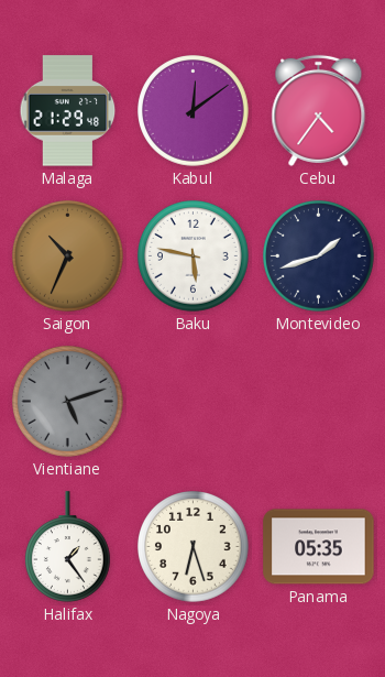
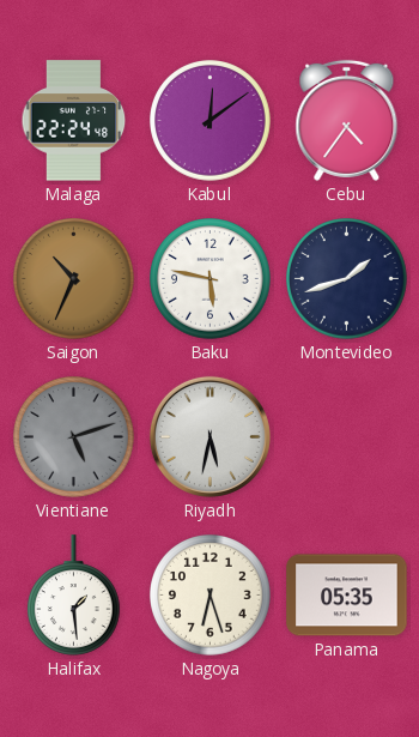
Malaga: 21:29 -> 22:24 (74, 121)
Riyadh: none -> 5:32 (209, 436)
Halifax: 1:24 -> 1:29 (74, 596)
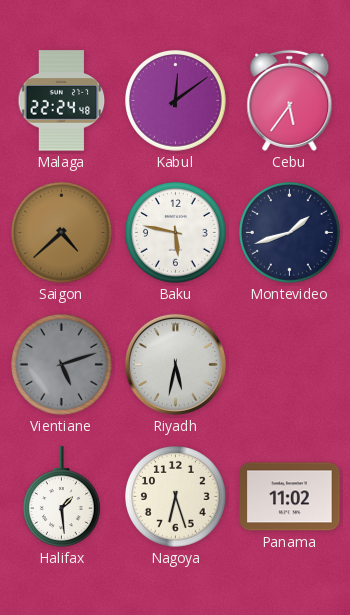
Cebu: 4:36 -> 5:36 (290, 100)
Saigon: 10:34 -> 4:38 (62, 233)
Panama: 05:35 -> 11:02 (290, 497)
